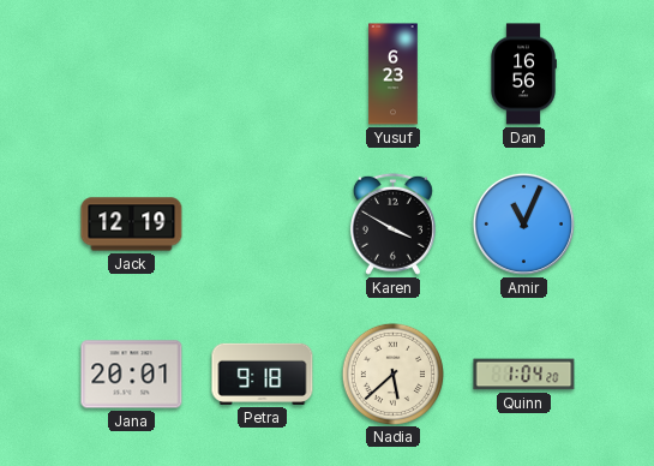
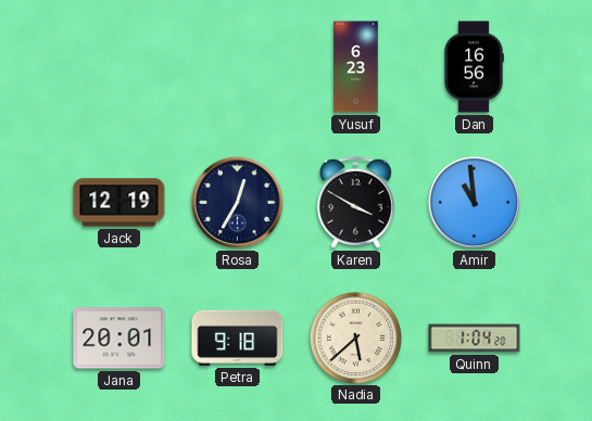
Rosa: none -> 12:35 (237, 202)
Amir: 11:04 -> 10:59 (474, 202)
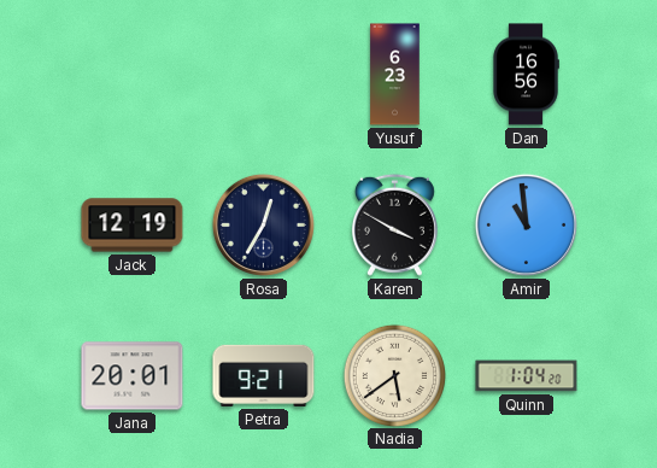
Petra: 9:18 -> 9:21 (264, 375)
Nadia: 5:38 -> 5:39 (394, 375)
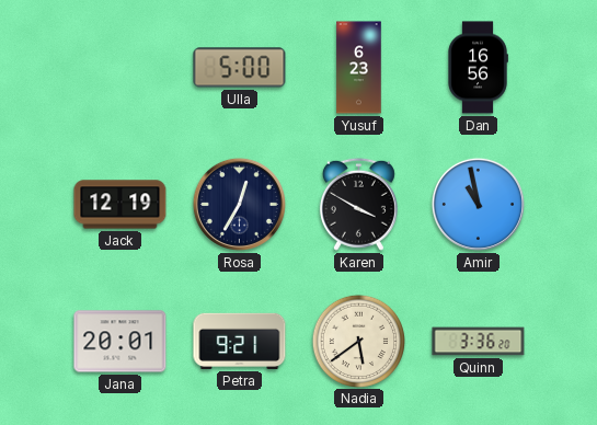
Ulla: none -> 5:00 (240, 68)
Amir: 10:59 -> 10:58 (478, 204)
Quinn: 1:04 -> 3:36 (479, 342)
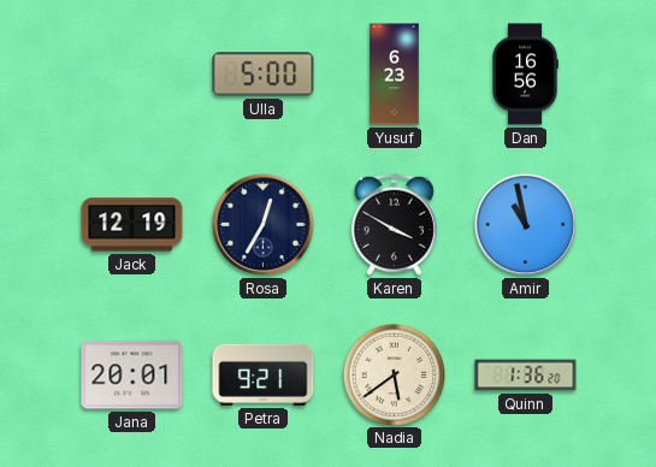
Quinn: 3:36 -> 1:36 (526, 376)
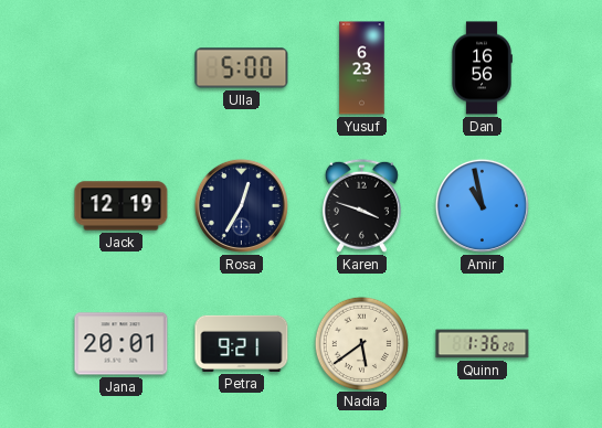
Karen: 3:50 -> 3:48 (361, 205)
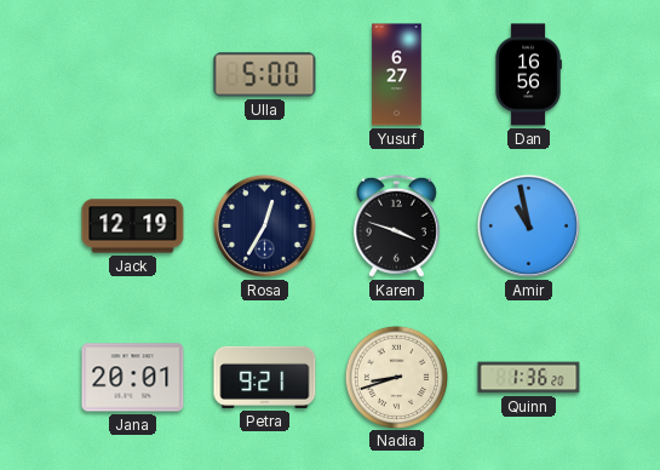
Yusuf: 6:23 -> 6:27 (397, 75)
Nadia: 5:39 -> 8:42 (396, 377)
